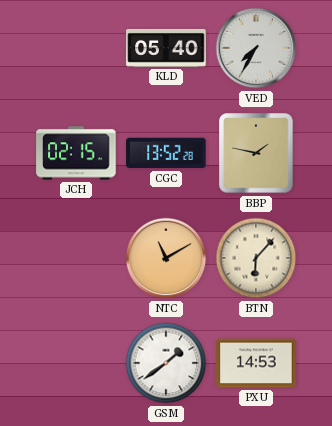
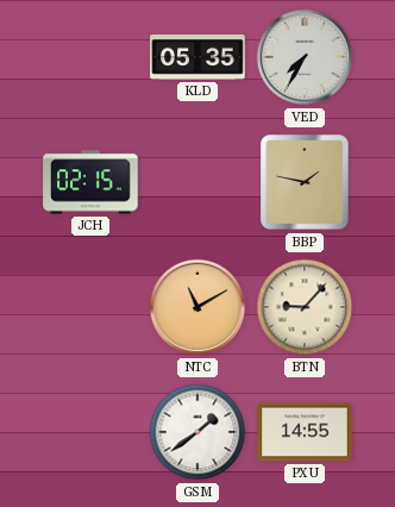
KLD: 05:40 -> 05:35 (197, 57)
CGC: 13:52 -> none (166, 153)
BTN: 6:07 -> 9:07 (305, 307)
PXU: 14:53 -> 14:55 (305, 432)
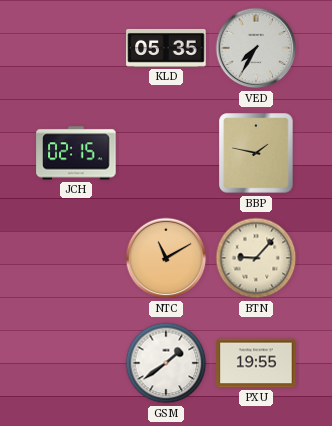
PXU: 14:55 -> 19:55 (256, 363)
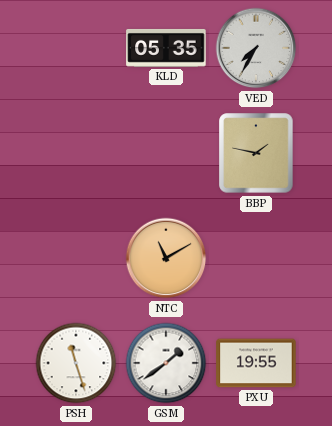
JCH: 02:15 -> none (76, 153)
BTN: 9:07 -> none (256, 258)
PSH: none -> 11:27 (76, 363)
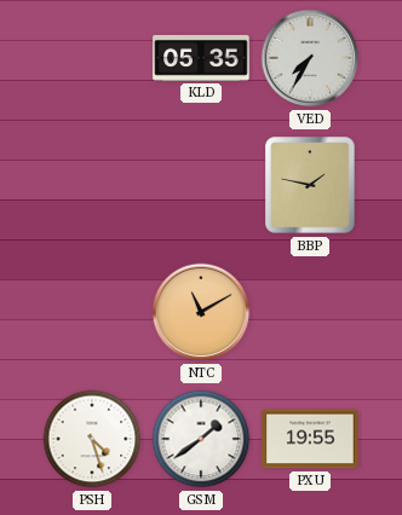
PSH: 11:27 -> 4:27 (92, 439)
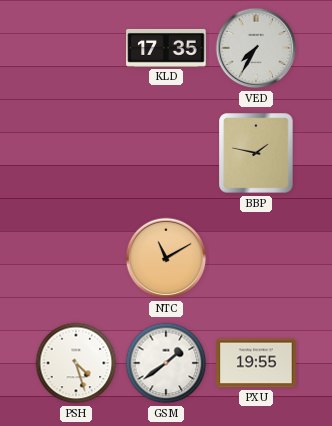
KLD: 05:35 -> 17:35 (166, 48)
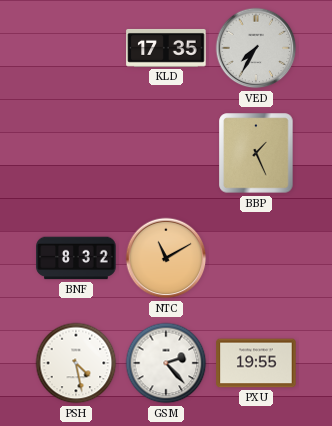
BBP: 1:47 -> 1:26 (256, 153)
BNF: none -> 8:32 (76, 258)
PSH: 4:27 -> 4:28 (76, 363)
GSM: 1:39 -> 2:23 (166, 363)
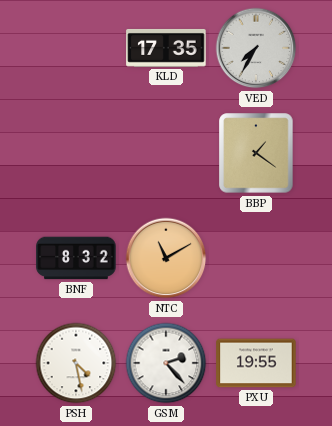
BBP: 1:26 -> 1:21 (256, 153)
